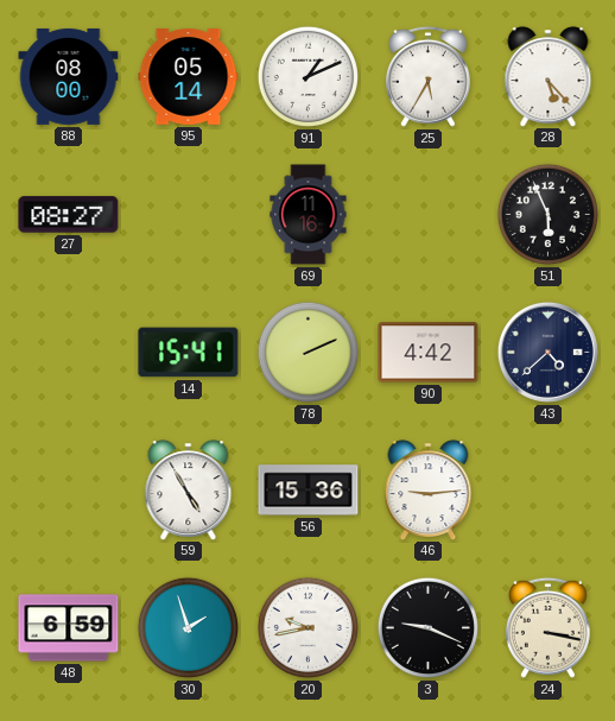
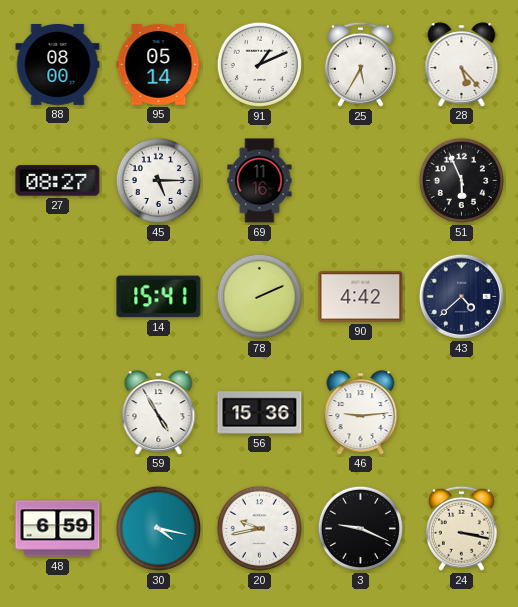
45: none -> 5:15 (158, 180)
30: 1:57 -> 4:17 (158, 528)
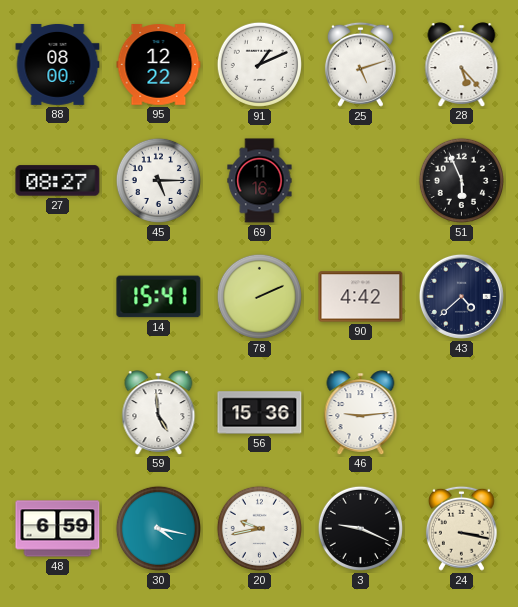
95: 05:14 -> 12:22 (159, 65)
25: 5:35 -> 5:12 (360, 64)
59: 4:55 -> 4:59 (159, 412)
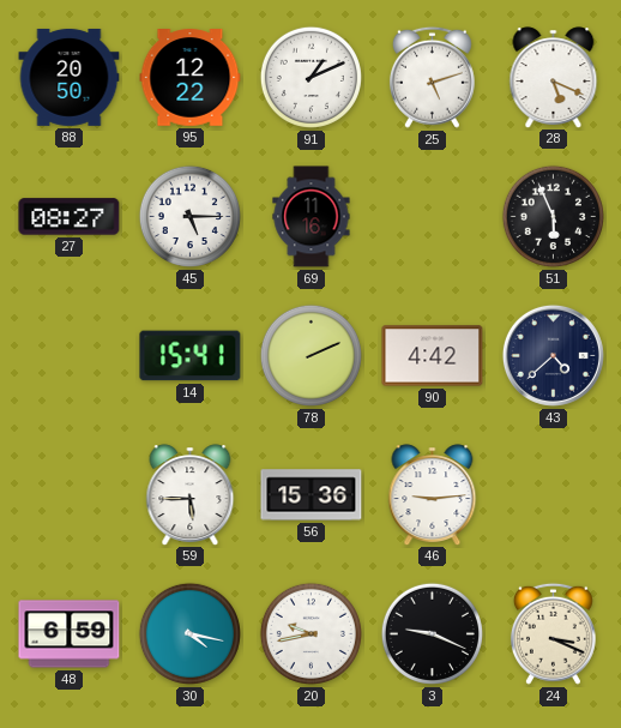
88: 08:00 -> 20:50 (70, 77)
28: 5:23 -> 5:19 (554, 77)
59: 4:59 -> 5:45 (191, 494)
24: 3:17 -> 3:19 (553, 633)
